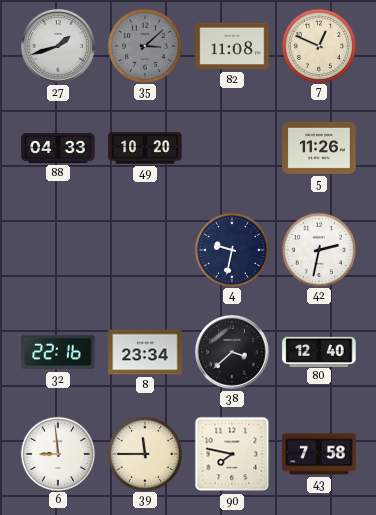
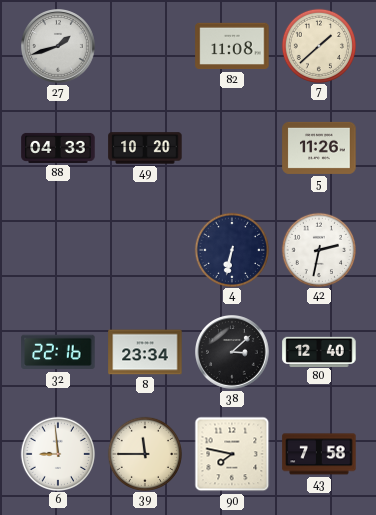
35: 3:08 -> none (144, 45)
7: 12:49 -> 1:38 (318, 45)
4: 9:32 -> 6:32 (231, 249)
38: 3:38 -> 3:08 (233, 353)
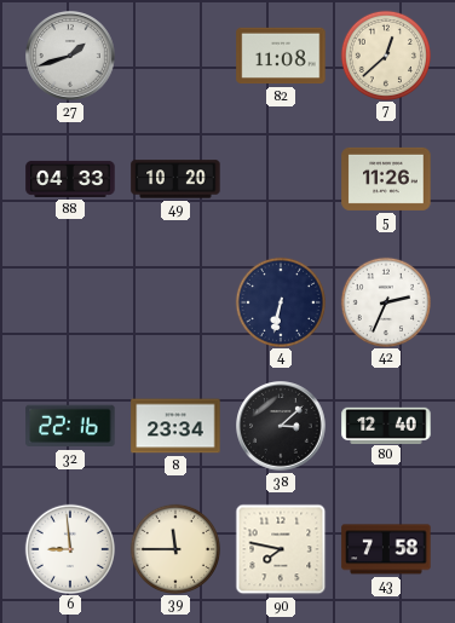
7: 1:38 -> 12:38 (385, 54)
42: 2:32 -> 2:34 (385, 301)
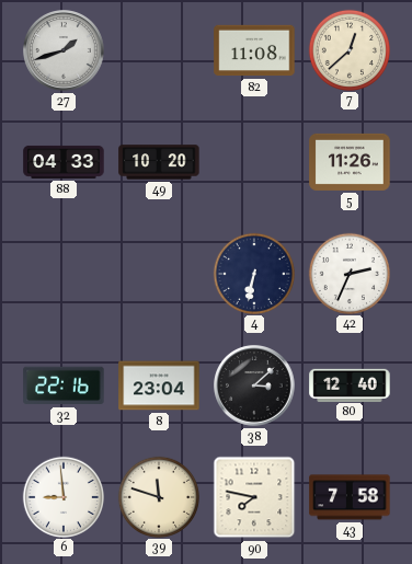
8: 23:34 -> 23:04 (159, 385)
39: 11:45 -> 11:48 (158, 496)
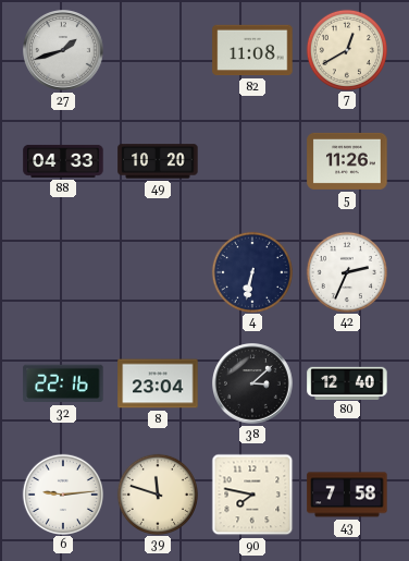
7: 12:38 -> 12:40 (346, 49)
6: 8:59 -> 9:14 (62, 493)
